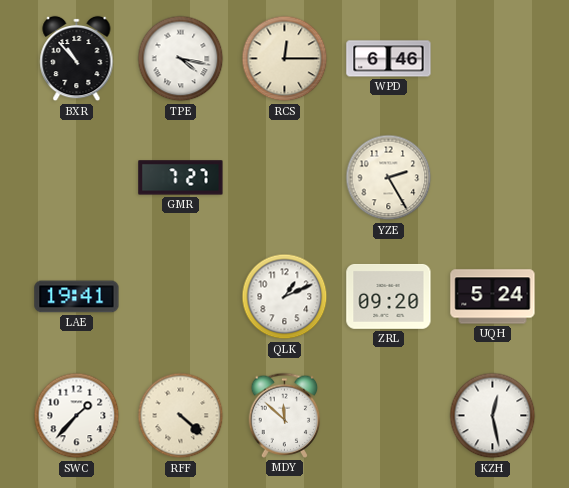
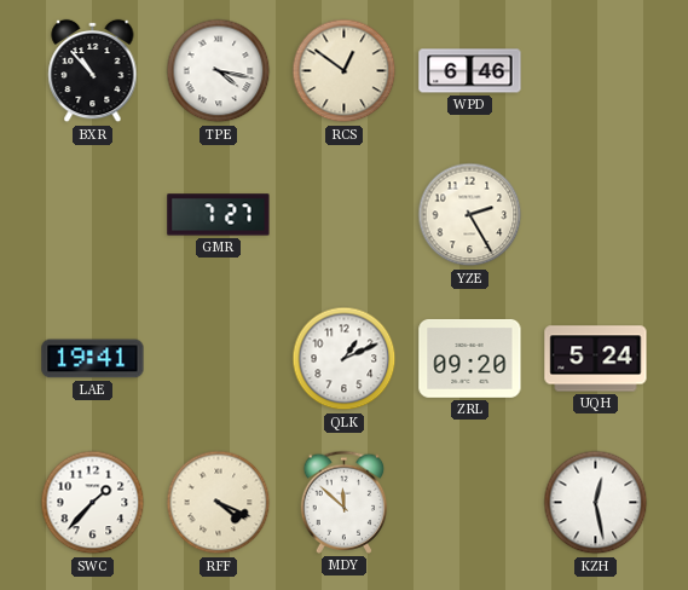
RCS: 12:15 -> 12:51 (345, 71)
RFF: 4:22 -> 4:19 (219, 503)
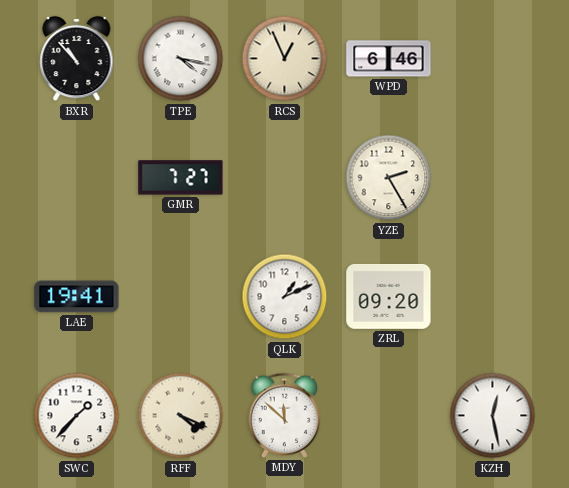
RCS: 12:51 -> 12:56 (285, 59)
UQH: 5:24 -> none (596, 359)
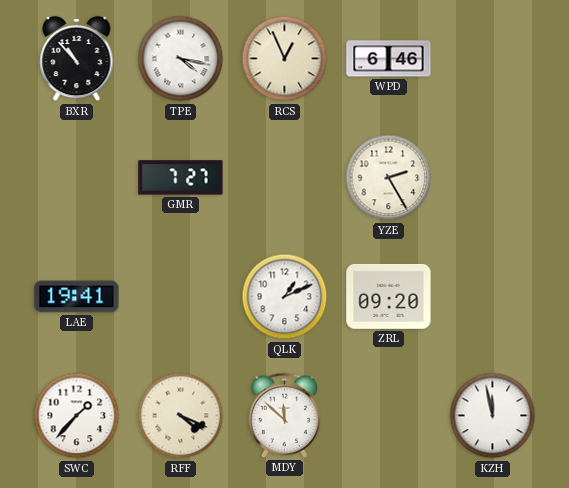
KZH: 12:28 -> 11:58 (493, 416)
